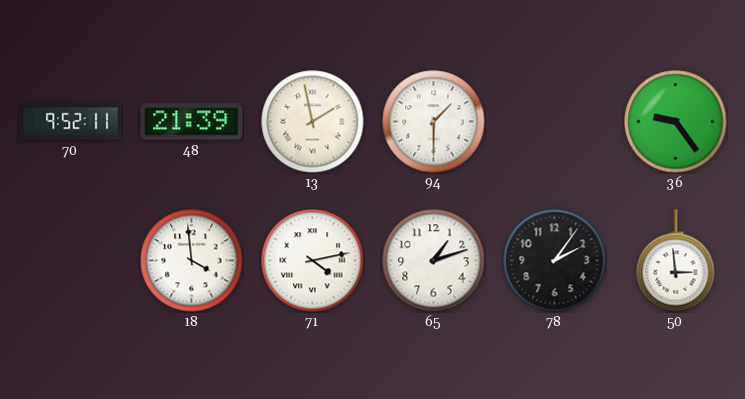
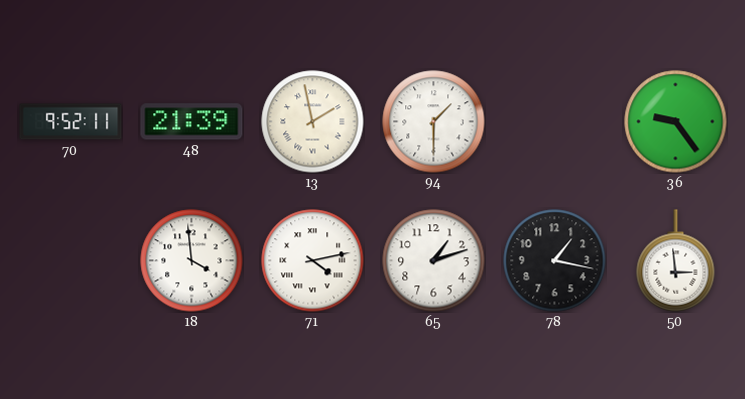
78: 2:06 -> 1:17 (555, 261)
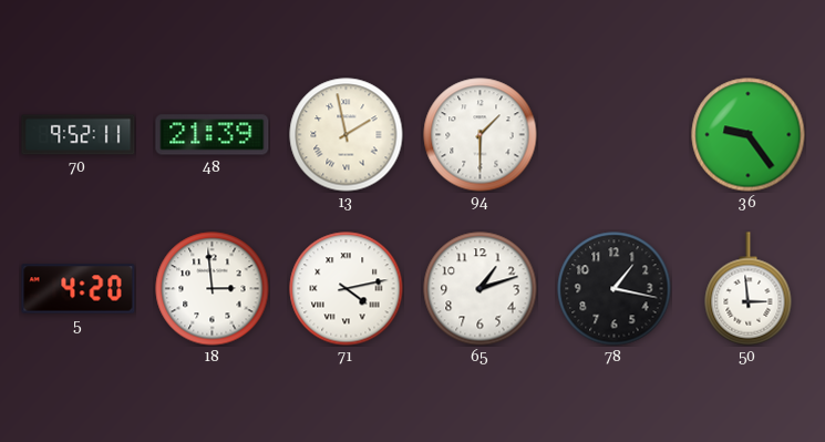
5: none -> 4:20 (79, 289)
18: 3:59 -> 2:59 (213, 289)
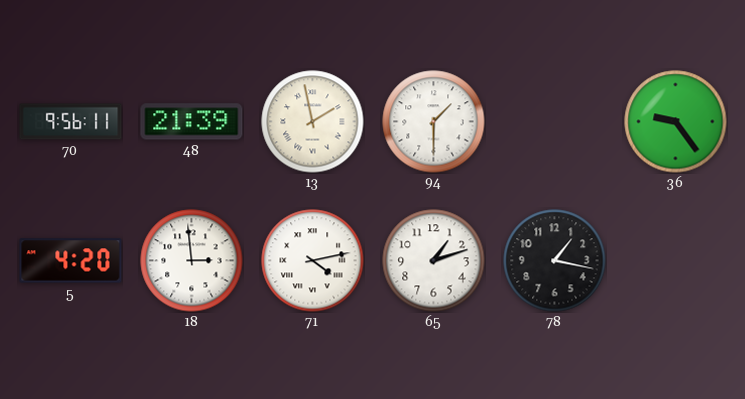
70: 9:52 -> 9:56 (71, 122)
50: 2:59 -> none (749, 289)
